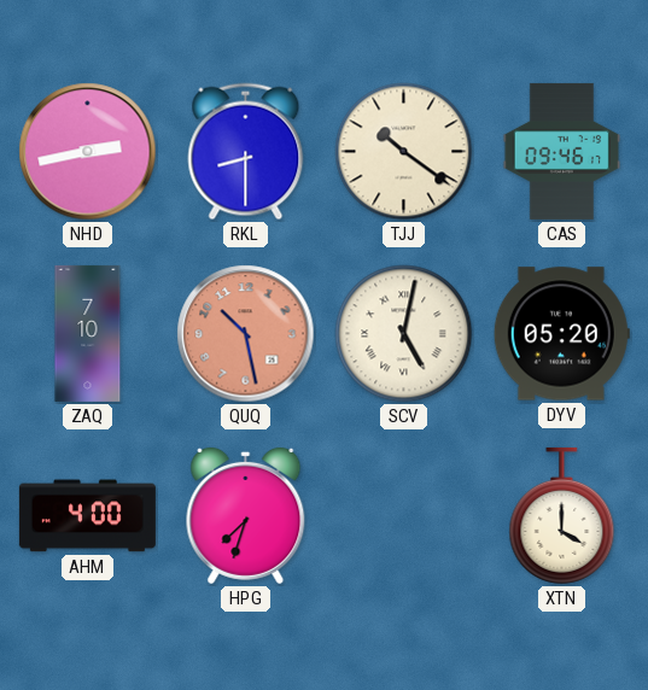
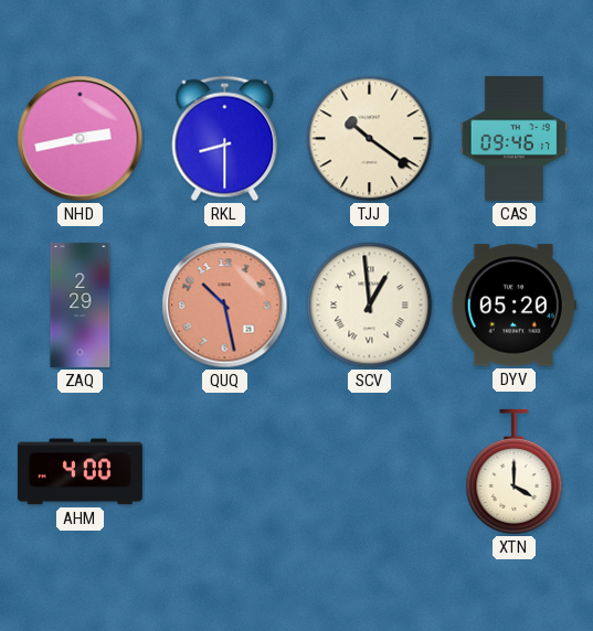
ZAQ: 7:10 -> 2:29 (81, 304)
SCV: 5:02 -> 12:59 (370, 306)
HPG: 7:33 -> none (246, 515)
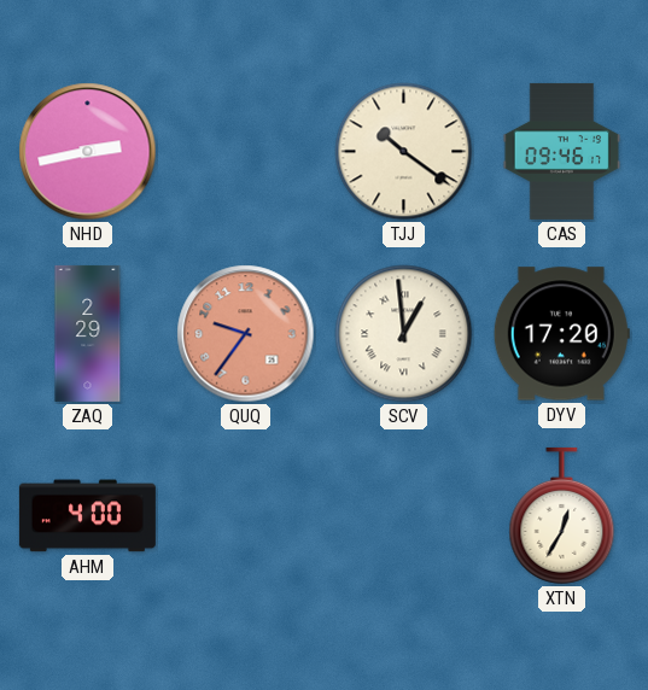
RKL: 8:30 -> none (225, 139)
QUQ: 10:28 -> 9:36 (246, 334)
DYV: 05:20 -> 17:20 (561, 334)
XTN: 4:00 -> 12:35 (562, 515)
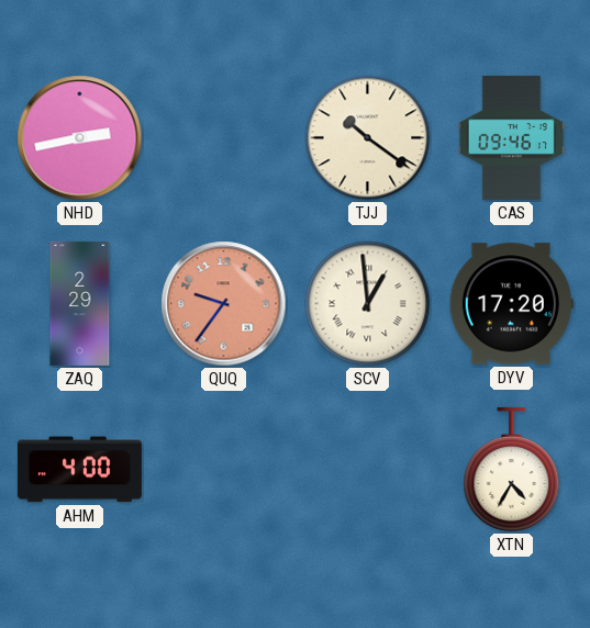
XTN: 12:35 -> 4:35 (512, 469)
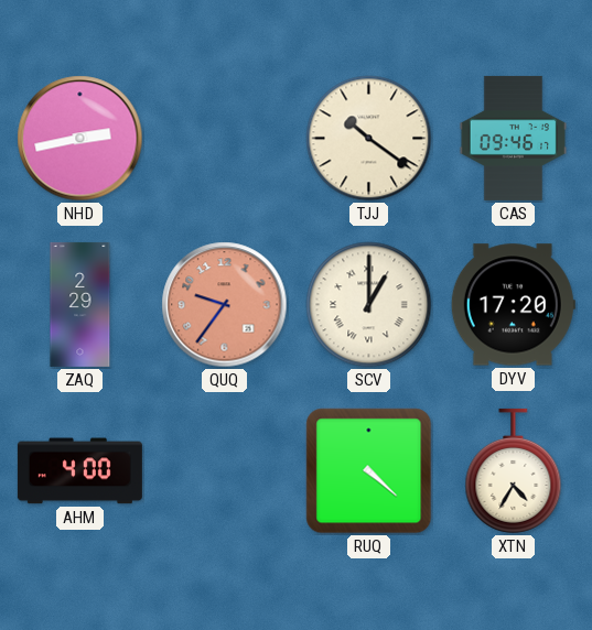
SCV: 12:59 -> 1:00 (369, 305)
RUQ: none -> 4:22 (369, 471)
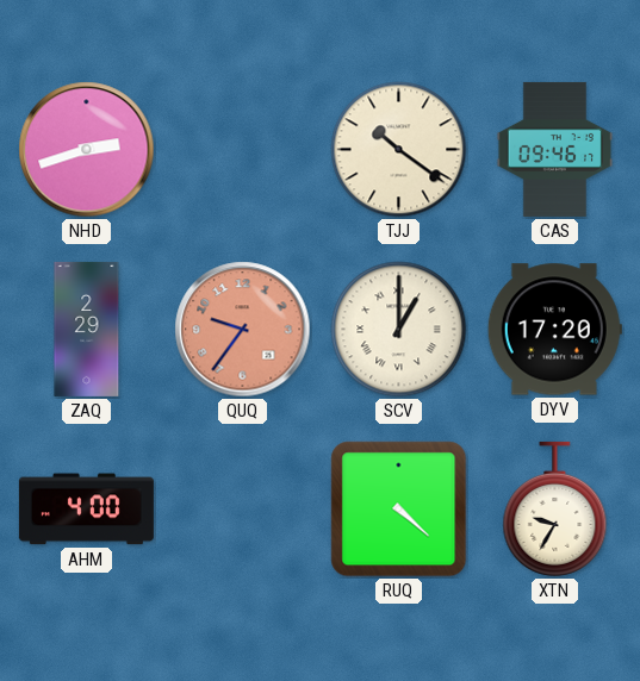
NHD: 2:43 -> 2:42 (87, 150)
XTN: 4:35 -> 9:35 (555, 508)
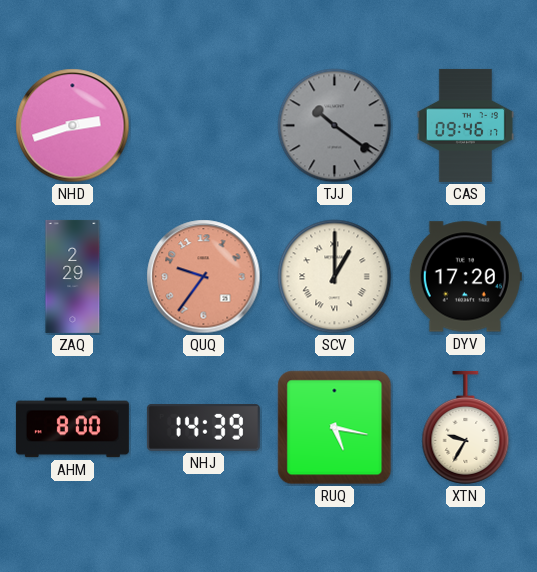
TJJ dial: cream -> grey (335, 126)
AHM: 4:00 -> 8:00 (72, 428)
NHJ: none -> 14:39 (203, 428)
RUQ: 4:22 -> 5:17 (335, 428)
